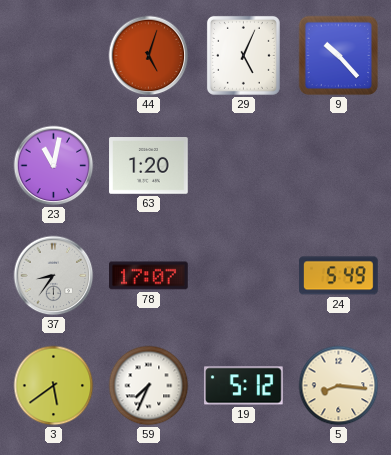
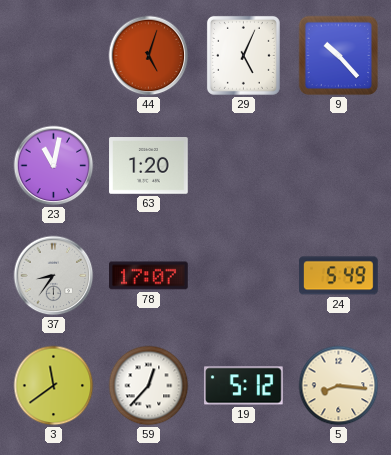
3: 5:39 -> 11:39 (54, 386)
59: 7:34 -> 12:37 (149, 386)
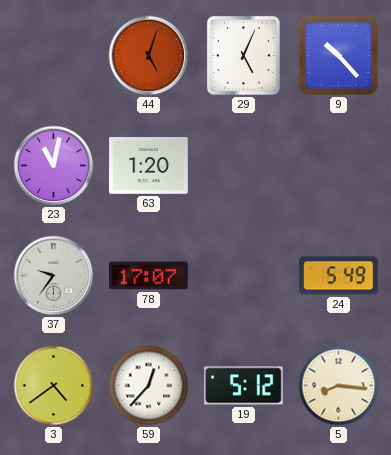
37: 8:36 -> 9:36 (54, 276)
3: 11:39 -> 4:39 (54, 386)
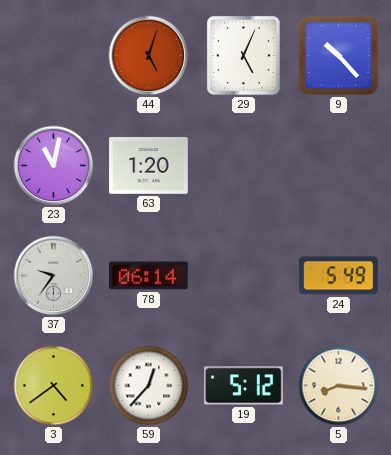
78: 17:07 -> 06:14 (149, 276)
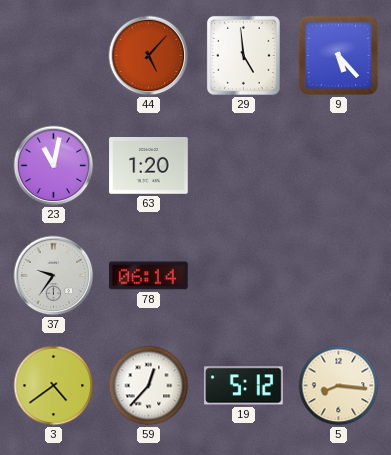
44: 5:03 -> 5:07 (149, 56)
29: 5:04 -> 4:59 (243, 55)
9: 10:23 -> 5:23 (339, 56)
24: 5:49 -> none (339, 276)
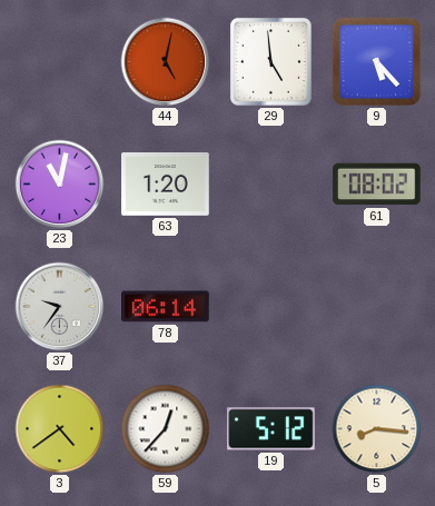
44: 5:07 -> 5:02 (166, 62)
61: none -> 08:02 (377, 185)
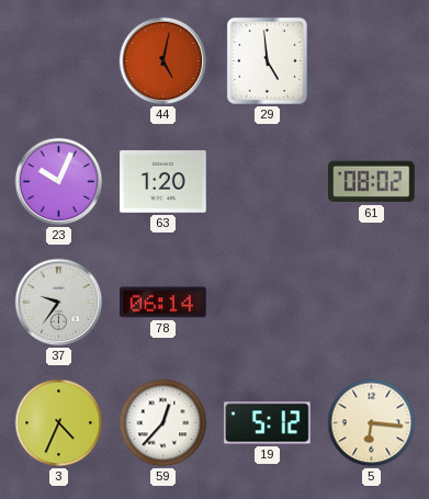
9: 5:23 -> none (377, 62)
23: 11:02 -> 10:04 (59, 182)
3: 4:39 -> 4:34 (59, 423)
5: 8:16 -> 6:16 (372, 423)
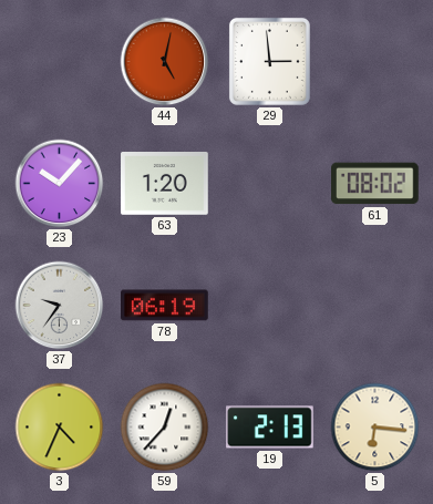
29: 4:59 -> 2:59 (269, 61)
23: 10:04 -> 10:07 (60, 184)
78: 06:14 -> 06:19 (165, 306)
19: 5:12 -> 2:13 (270, 428)
